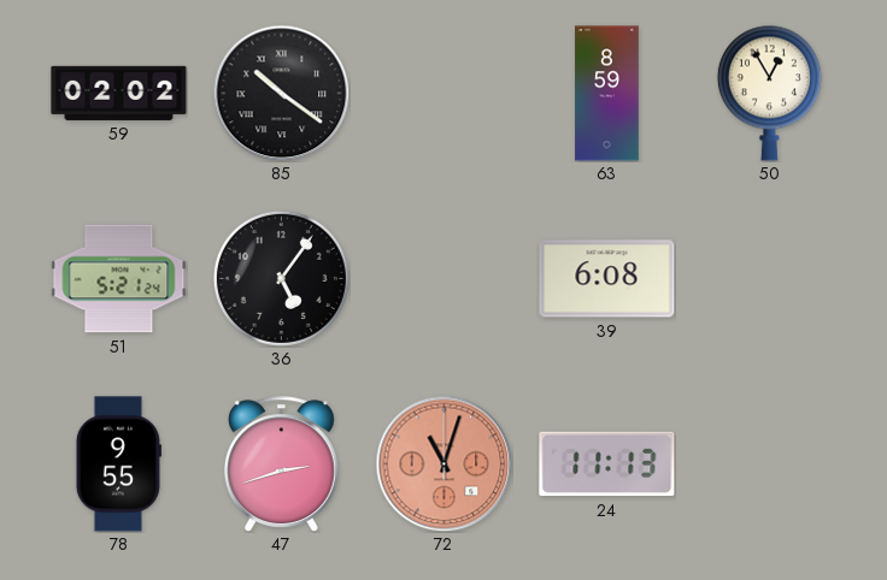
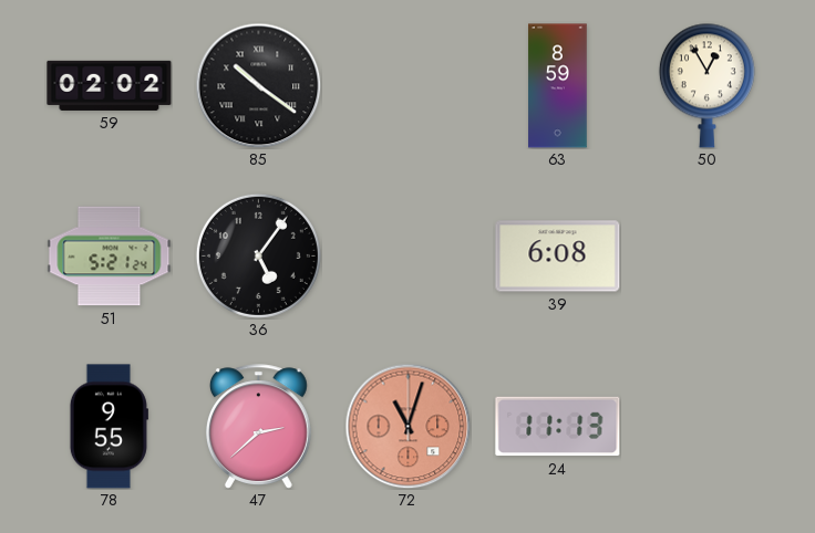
47: 2:42 -> 2:38 (258, 427)
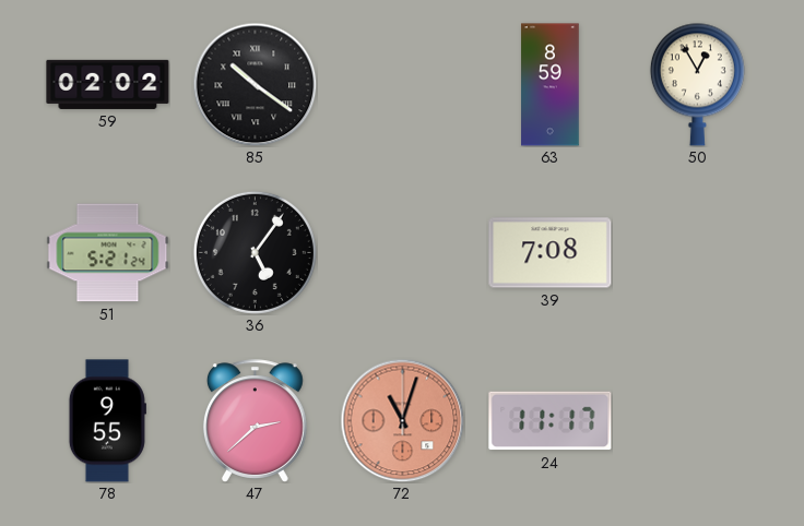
39: 6:08 -> 7:08 (551, 253)
24: 11:13 -> 11:17 (551, 421)
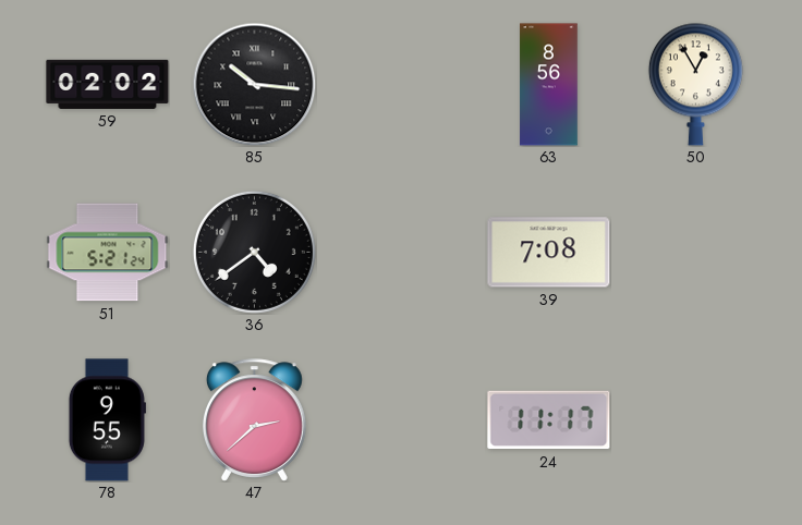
85: 10:21 -> 10:16 (254, 84)
63: 8:59 -> 8:56 (549, 85)
36: 5:06 -> 4:39 (254, 252)
72: 11:03 -> none (402, 420)
